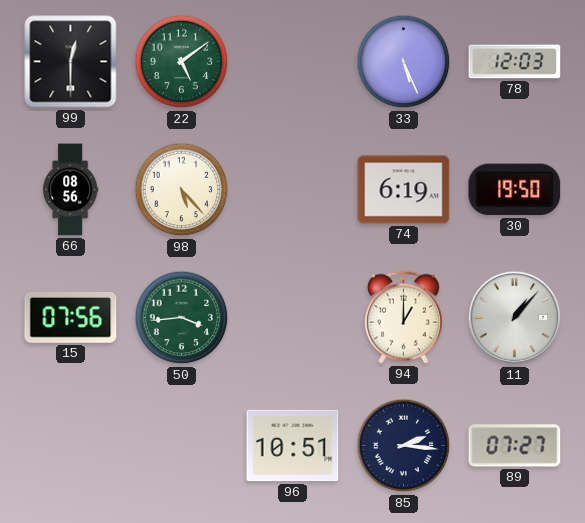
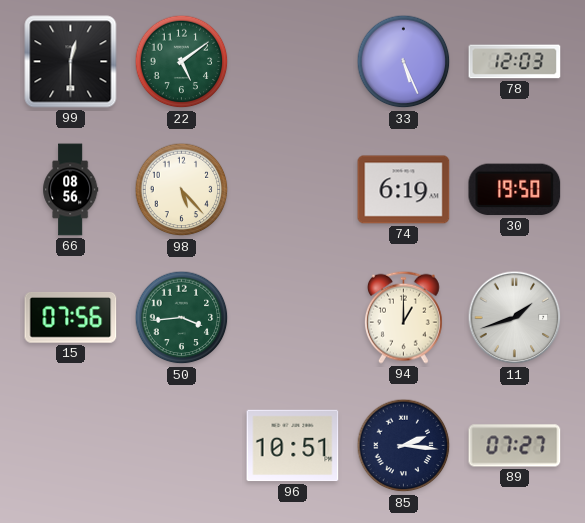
11: 1:07 -> 1:42 (515, 318)
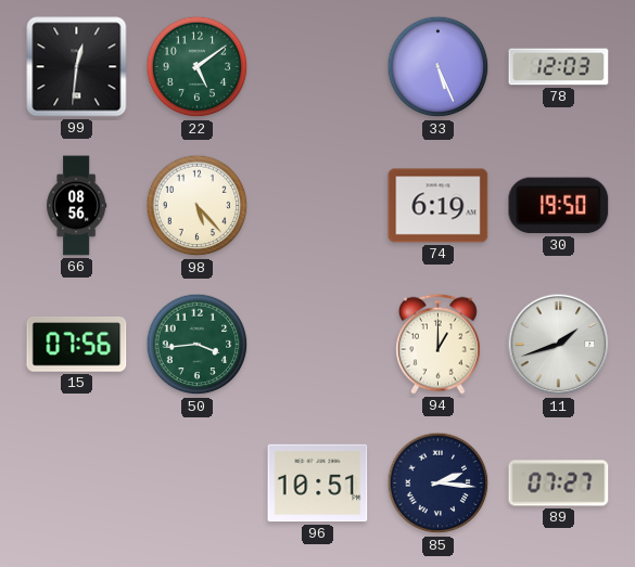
99: 12:30 -> 12:31 (77, 67)
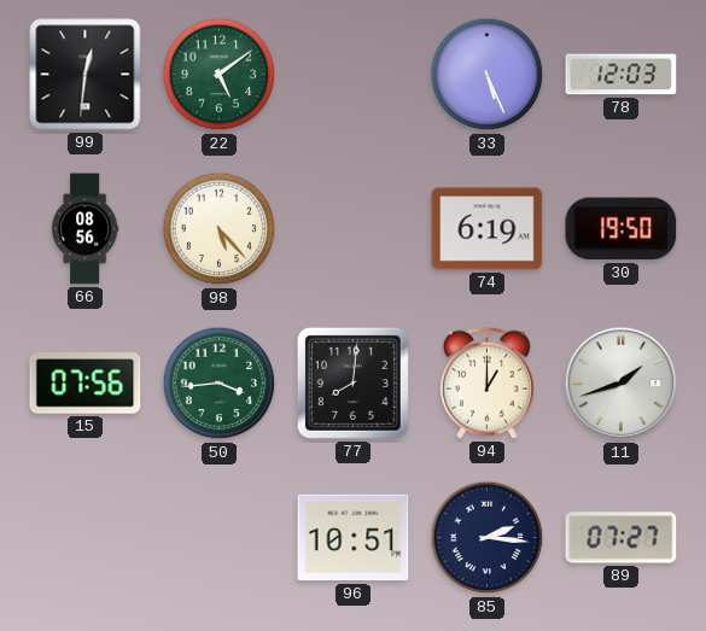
77: none -> 8:01 (352, 382)
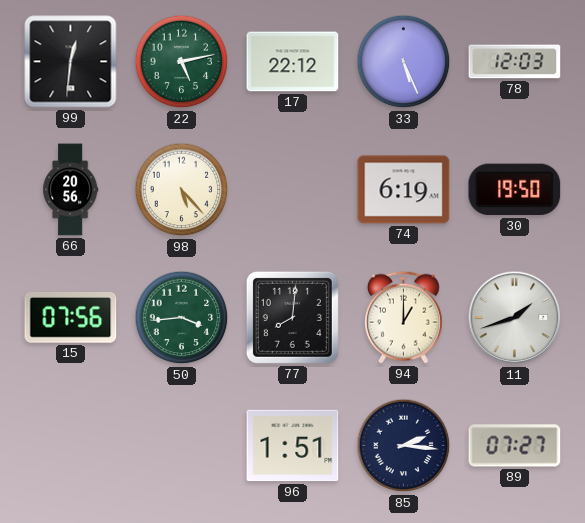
22: 5:09 -> 5:13 (182, 62)
17: none -> 22:12 (293, 62)
66: 08:56 -> 20:56 (71, 190)
96: 10:51 -> 1:51 (293, 446)
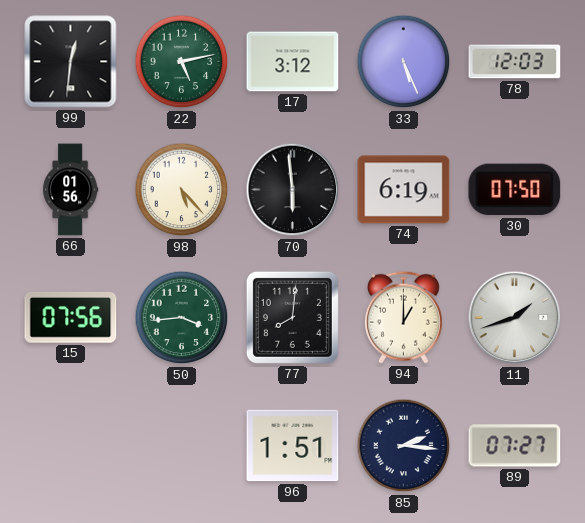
17: 22:12 -> 3:12 (293, 62)
66: 20:56 -> 01:56 (71, 190)
70: none -> 5:59 (293, 190)
30: 19:50 -> 07:50 (515, 190)
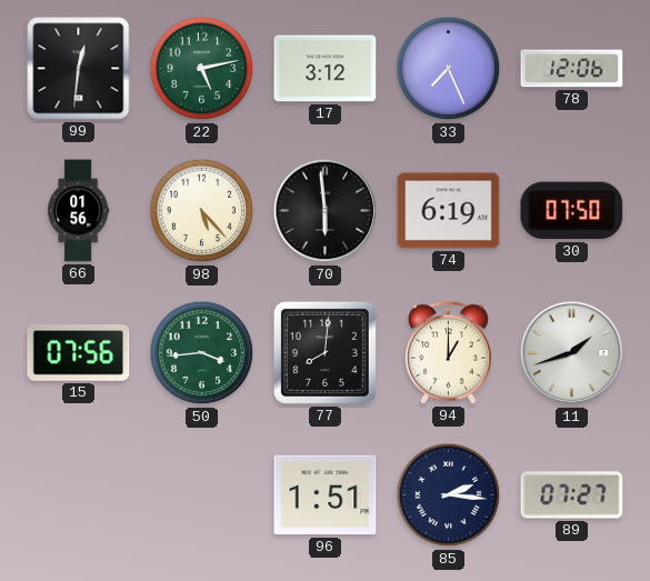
33: 5:26 -> 7:26 (449, 69)
78: 12:03 -> 12:06 (572, 69)
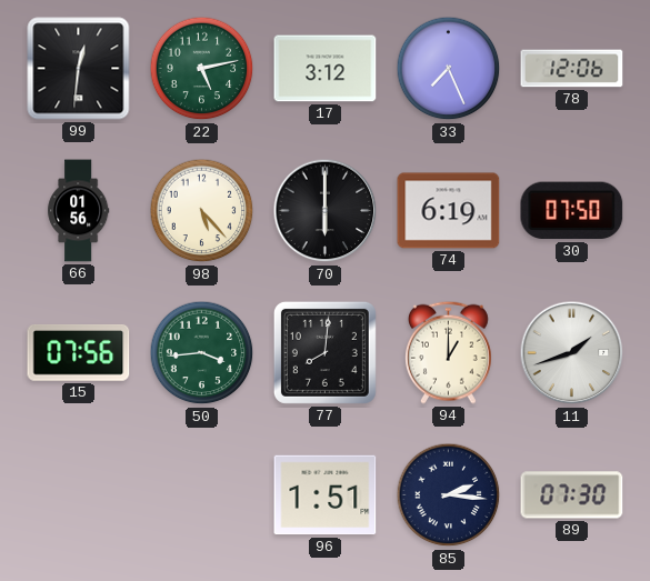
70: 5:59 -> 6:00 (326, 211)
89: 07:27 -> 07:30 (572, 495)
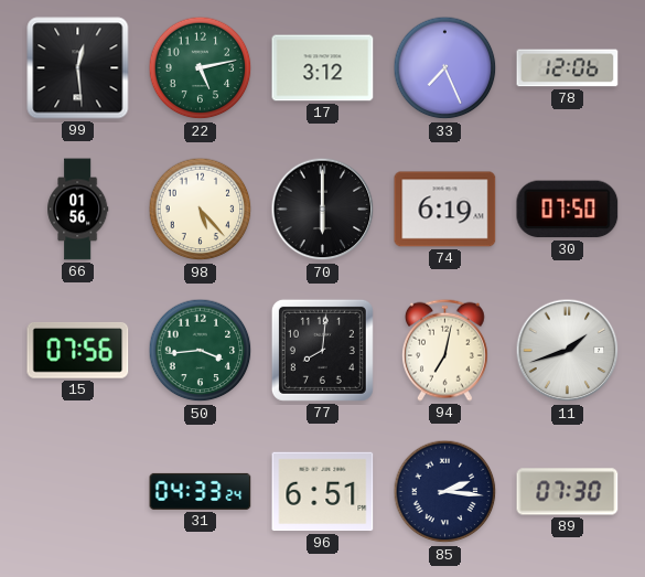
99: 12:31 -> 12:29 (78, 68)
94: 1:00 -> 7:02 (444, 350)
31: none -> 04:33 (201, 491)
96: 1:51 -> 6:51 (323, 492)
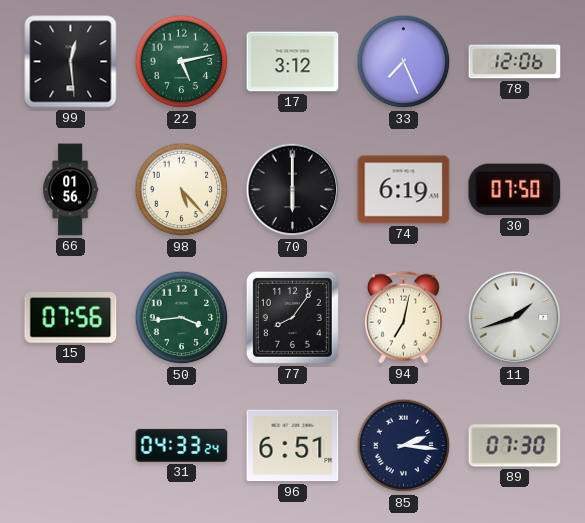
77: 8:01 -> 8:06 (292, 317)
